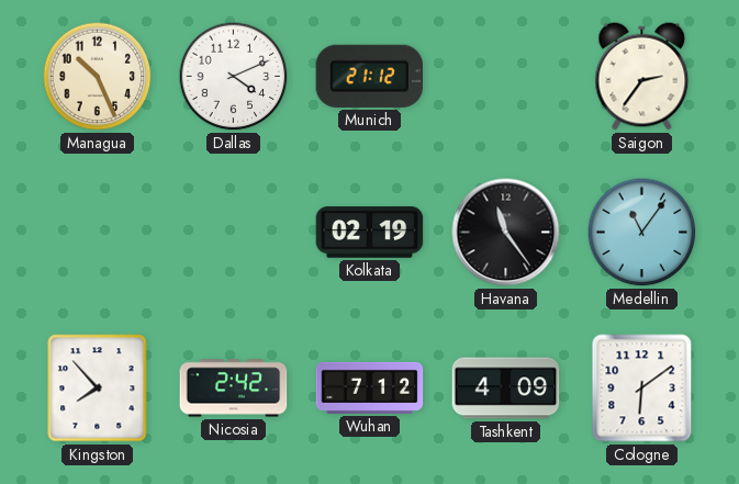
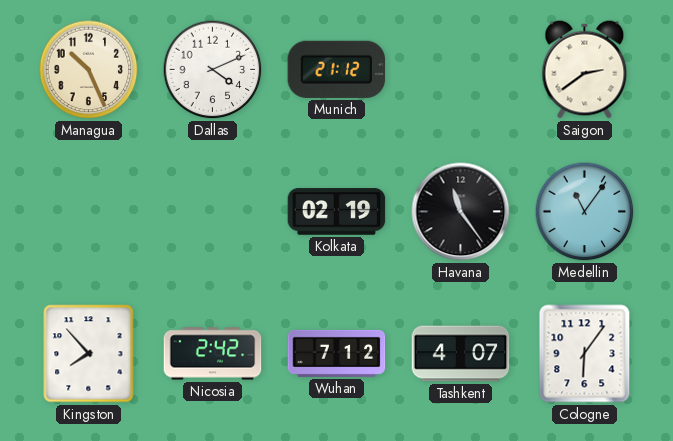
Saigon: 2:36 -> 2:39 (585, 70)
Tashkent: 4:09 -> 4:07 (461, 354)
Cologne: 6:09 -> 6:06 (585, 354)
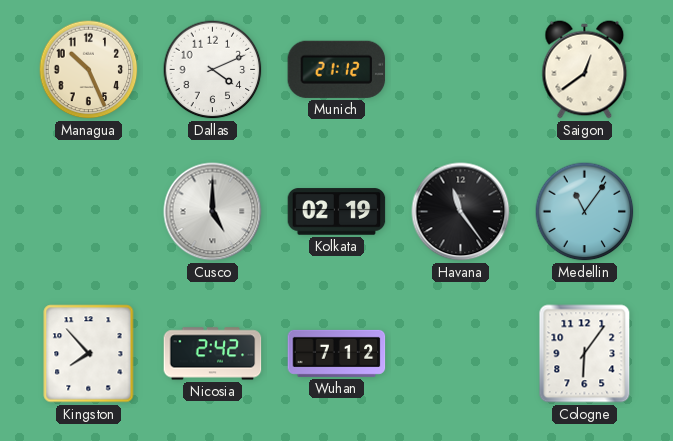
Saigon: 2:39 -> 12:39 (585, 70)
Cusco: none -> 5:00 (213, 212)
Tashkent: 4:07 -> none (461, 354)
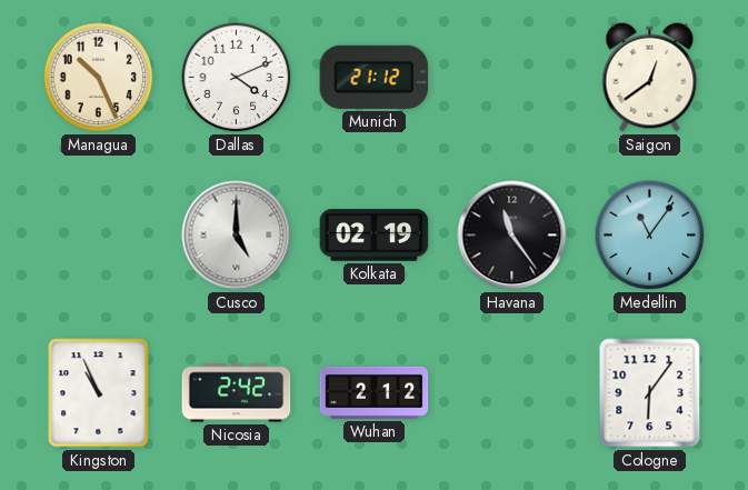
Kingston: 7:53 -> 10:56 (99, 393)
Wuhan: 7:12 -> 2:12 (375, 392)
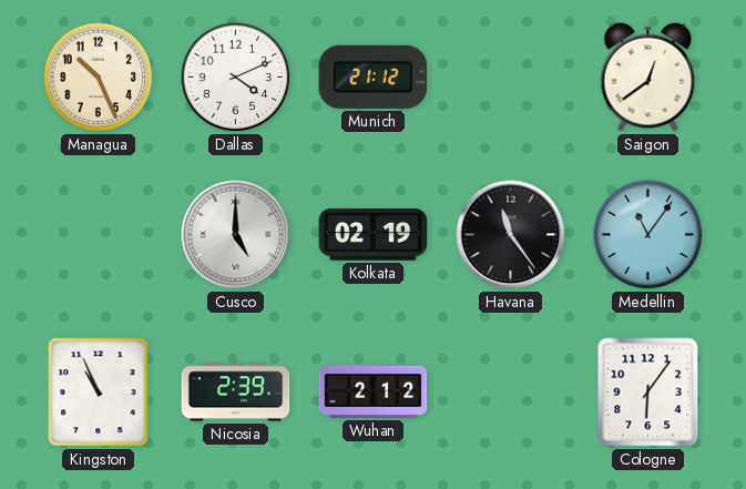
Nicosia: 2:42 -> 2:39 (236, 393)
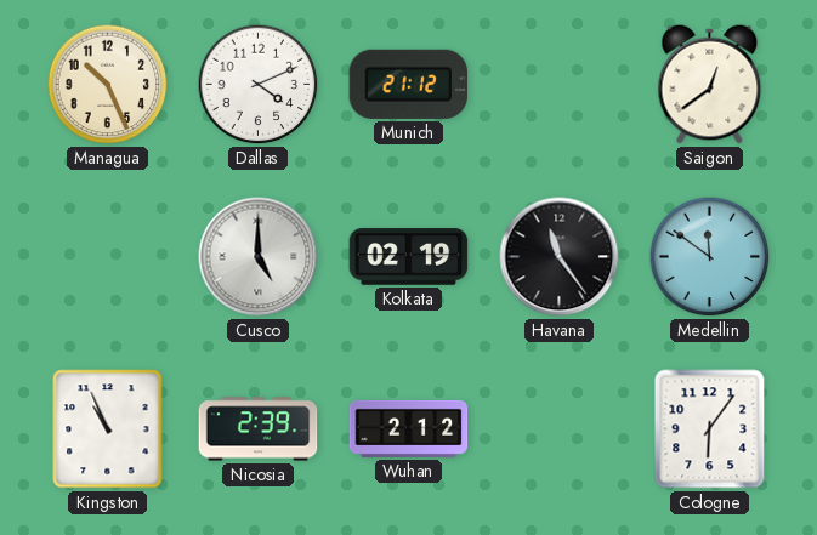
Medellin: 11:06 -> 11:51 (710, 257)
